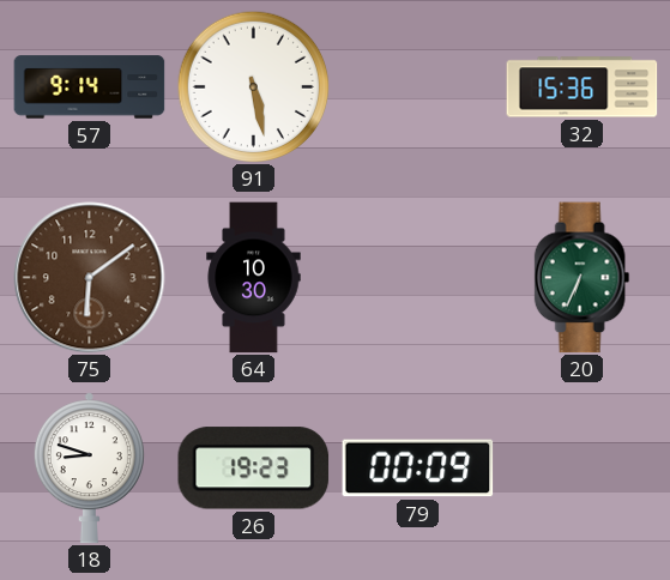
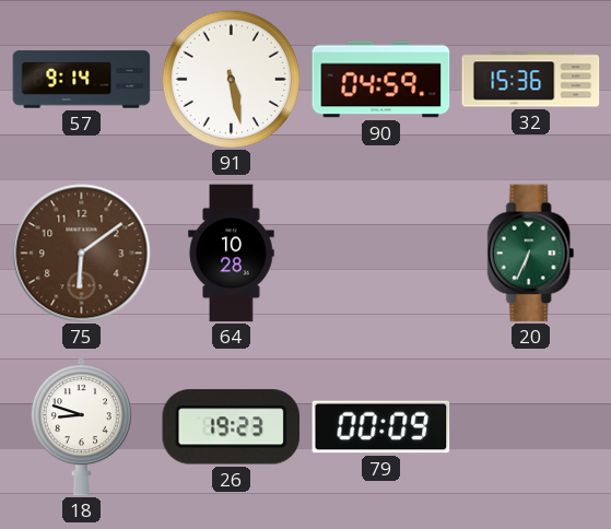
90: none -> 04:59 (381, 80)
64: 10:30 -> 10:28 (232, 254)
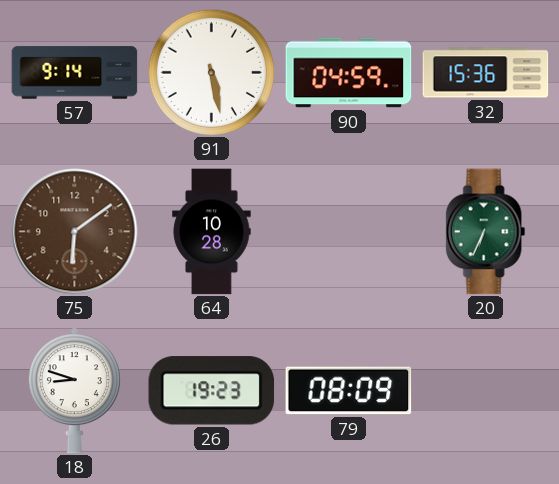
79: 00:09 -> 08:09 (349, 391)
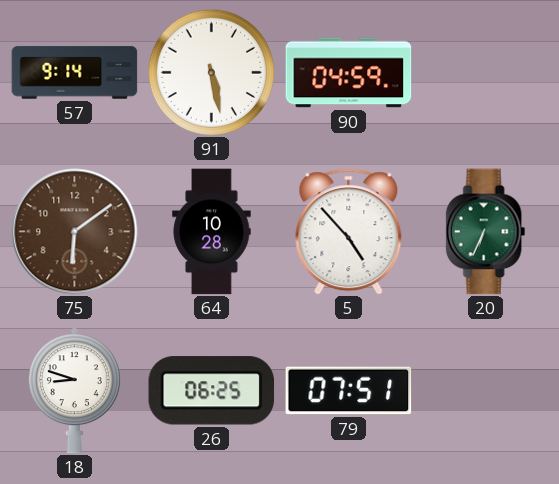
32: 15:36 -> none (486, 73)
5: none -> 4:53 (349, 232)
26: 19:23 -> 06:25 (212, 391)
79: 08:09 -> 07:51 (349, 391)
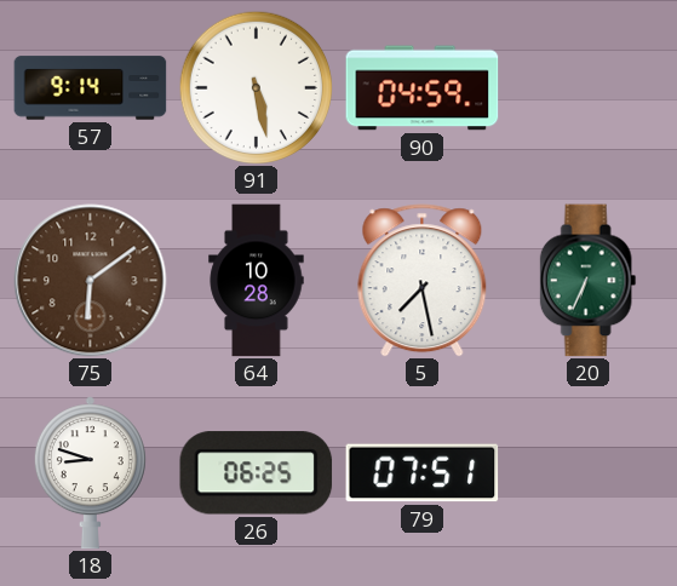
5: 4:53 -> 7:28 (423, 281)
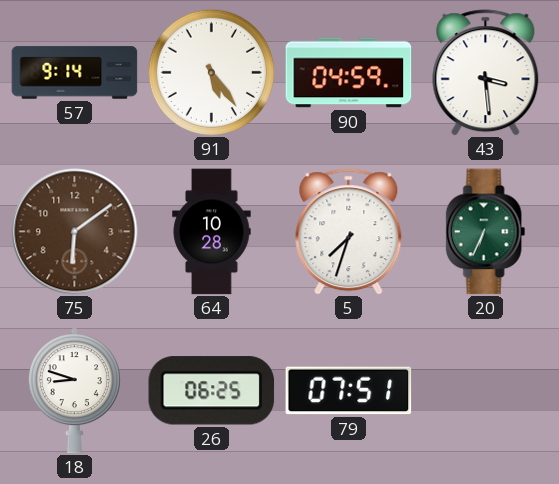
91: 5:28 -> 5:24 (211, 72)
43: none -> 3:29 (486, 73)
5: 7:28 -> 7:33 (349, 232)
